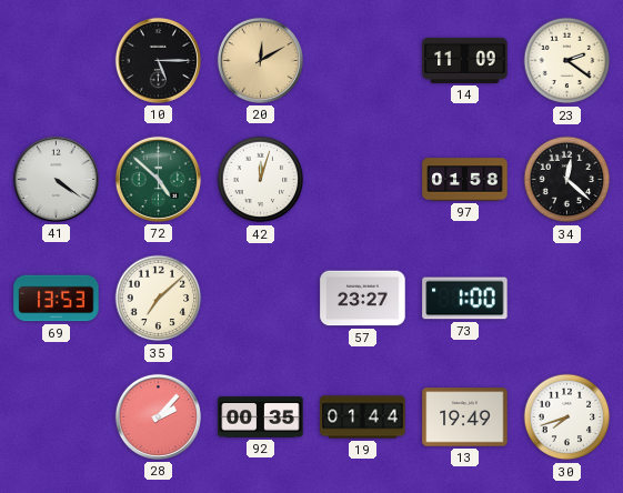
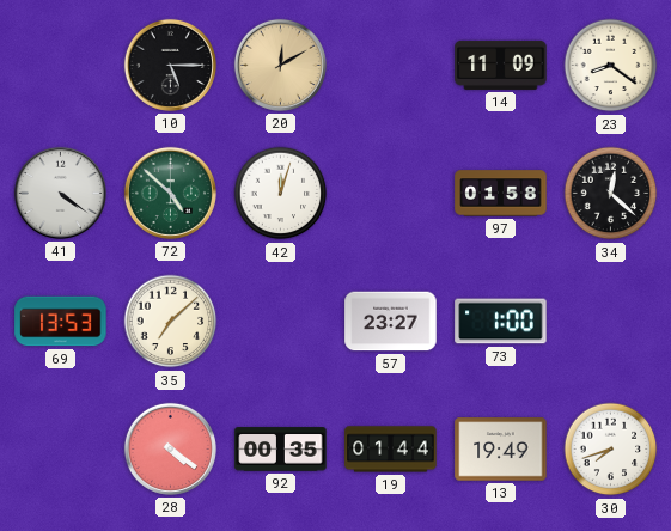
23: 2:21 -> 8:21 (611, 66)
28: 2:07 -> 4:21 (170, 448)
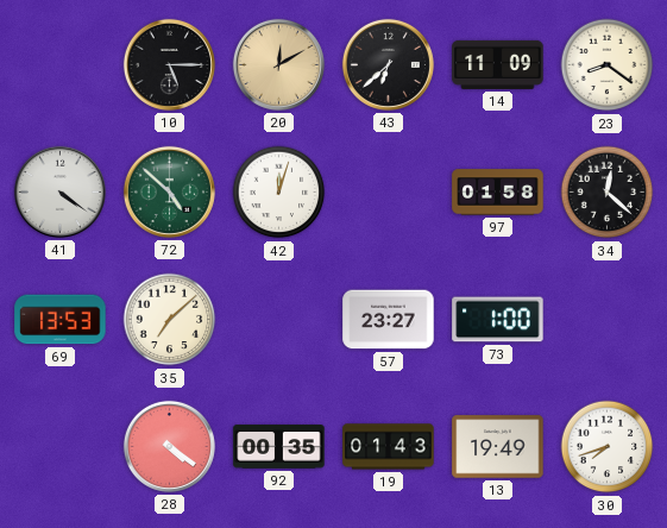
43: none -> 6:38 (388, 64)
19: 01:44 -> 01:43 (389, 447)
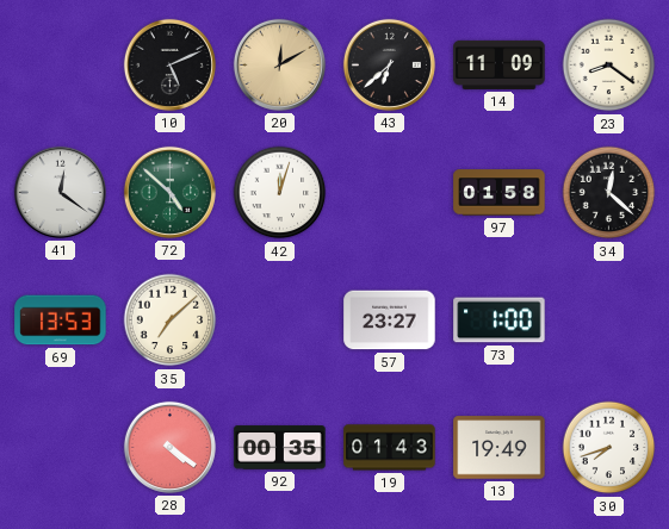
10: 5:15 -> 5:11 (169, 64)
41: 4:21 -> 12:21 (60, 192)
